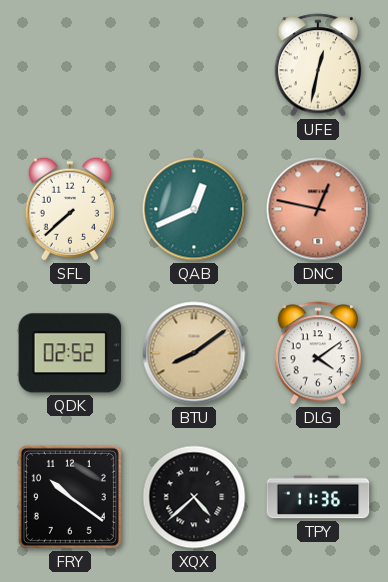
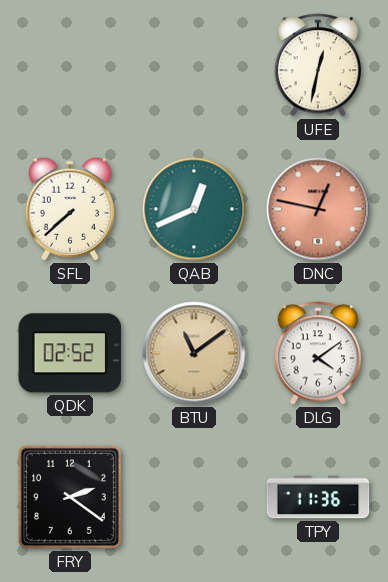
BTU: 8:09 -> 11:09 (194, 353)
FRY: 10:21 -> 2:21 (70, 497)
XQX: 4:38 -> none (194, 497)
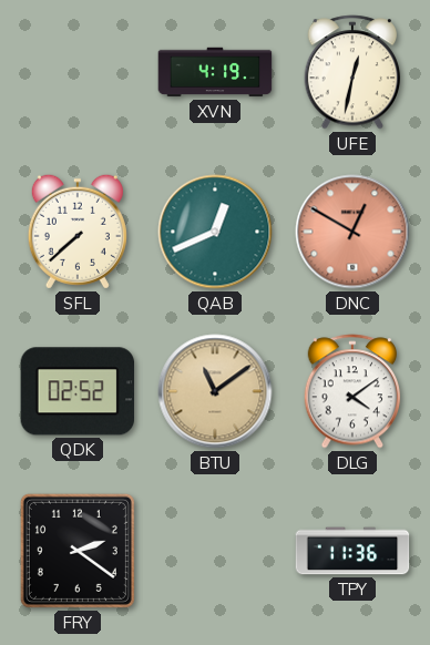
XVN: none -> 4:19 (215, 72)
DNC: 12:47 -> 12:50 (352, 232)
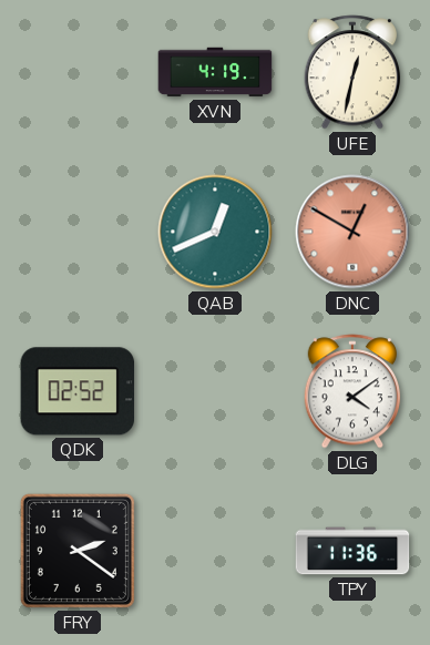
SFL: 7:38 -> none (78, 232)
BTU: 11:09 -> none (215, 391)
